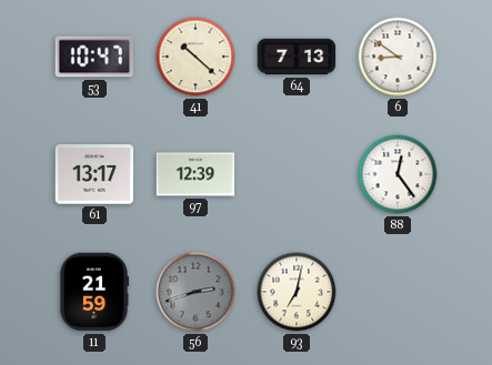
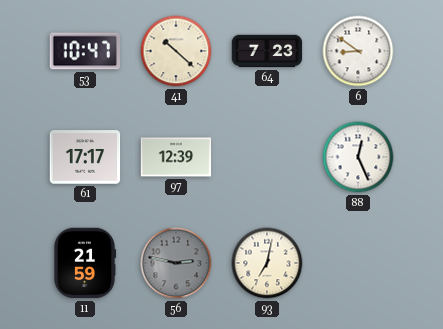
64: 7:13 -> 7:23 (267, 51)
61: 13:17 -> 17:17 (85, 157)
88: 12:24 -> 12:26 (358, 157)
56: 2:42 -> 2:47 (176, 263)
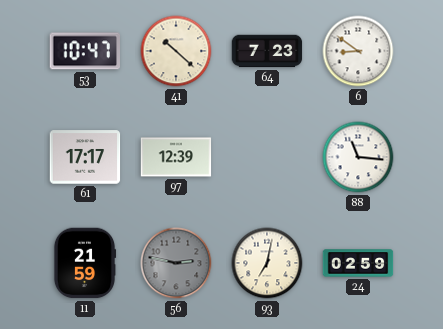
88: 12:26 -> 11:16 (358, 157)
24: none -> 02:59 (358, 263)
